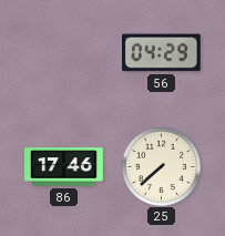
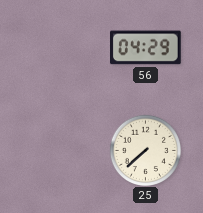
86: 17:46 -> none (64, 167)
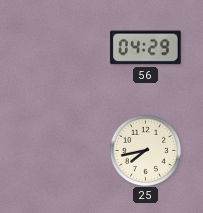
25: 7:38 -> 7:43 (145, 150)
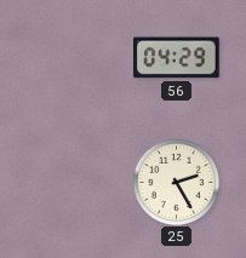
25: 7:43 -> 2:25 (176, 182)
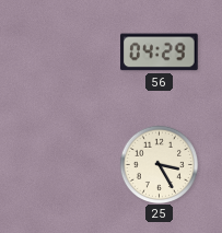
25: 2:25 -> 3:25 (159, 164)
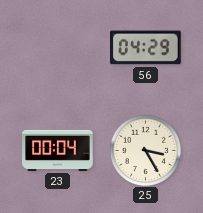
23: none -> 00:04 (58, 150)
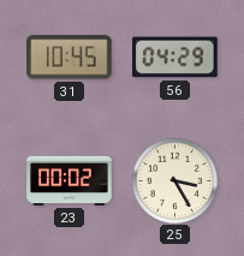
31: none -> 10:45 (70, 58)
23: 00:04 -> 00:02 (70, 180)
